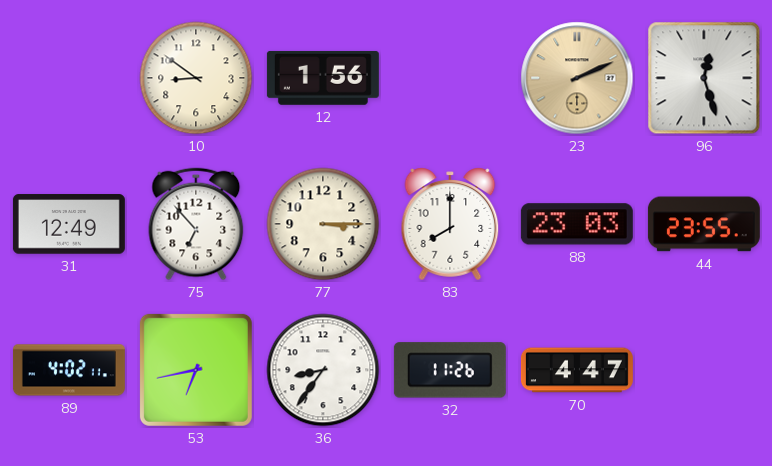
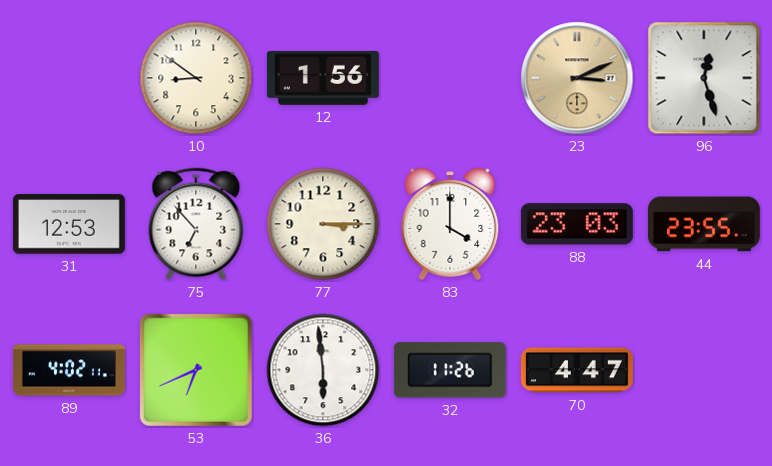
23: 2:11 -> 3:11 (577, 78)
31: 12:49 -> 12:53 (69, 224)
83: 8:00 -> 4:00 (450, 224)
53: 6:43 -> 6:41 (196, 370)
36: 8:36 -> 5:59 (323, 370)
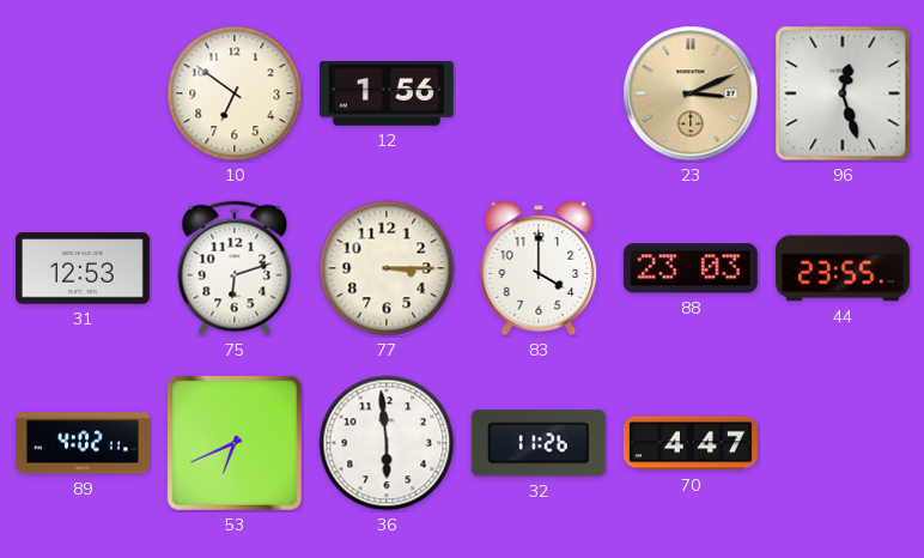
10: 8:51 -> 6:51 (235, 93)
75: 6:53 -> 6:12 (235, 268)
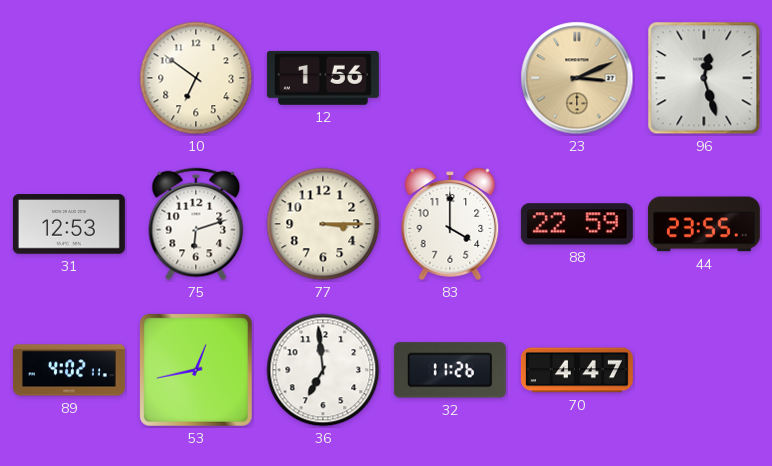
88: 23:03 -> 22:59 (577, 224)
53: 6:41 -> 12:43 (196, 370)
36: 5:59 -> 6:59 (323, 370)
